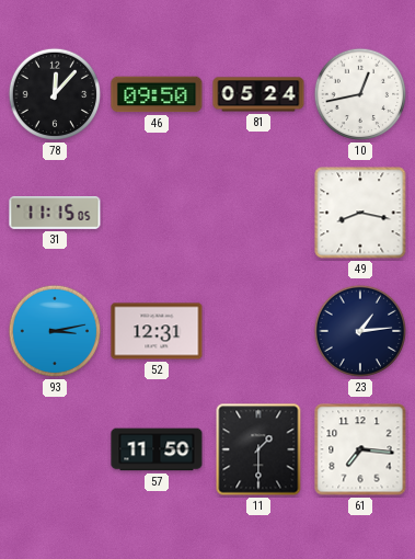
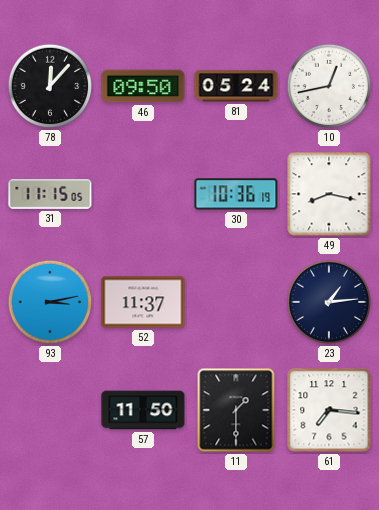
30: none -> 10:36 (236, 194)
52: 12:31 -> 11:37 (143, 302)
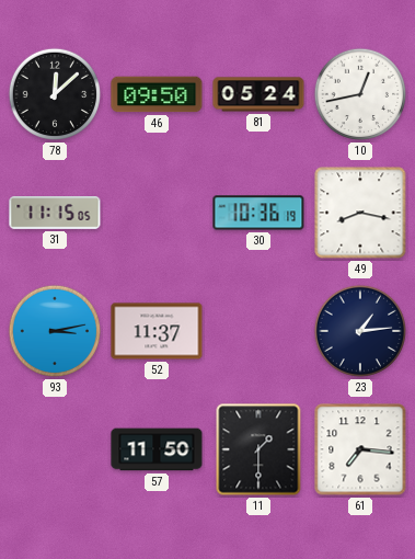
78: 12:07 -> 12:08 (55, 94)
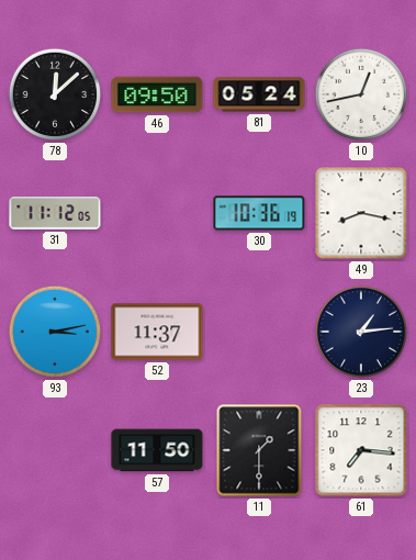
31: 11:15 -> 11:12 (55, 214)
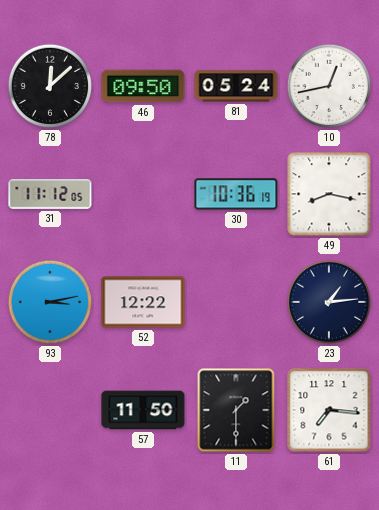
52: 11:37 -> 12:22 (143, 302)
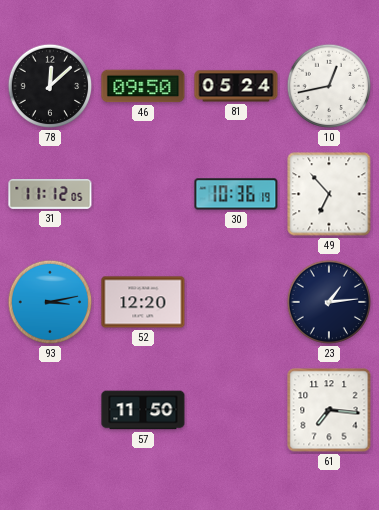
49: 8:17 -> 6:53 (329, 194)
52: 12:22 -> 12:20 (143, 302)
11: 1:30 -> none (236, 410)
